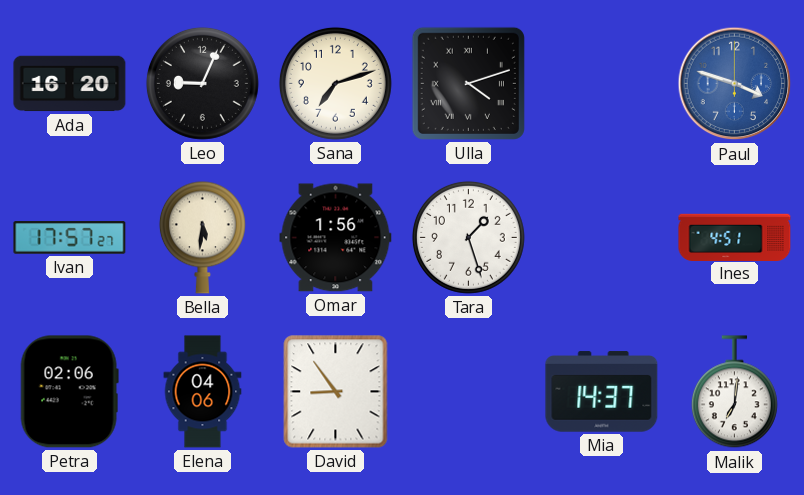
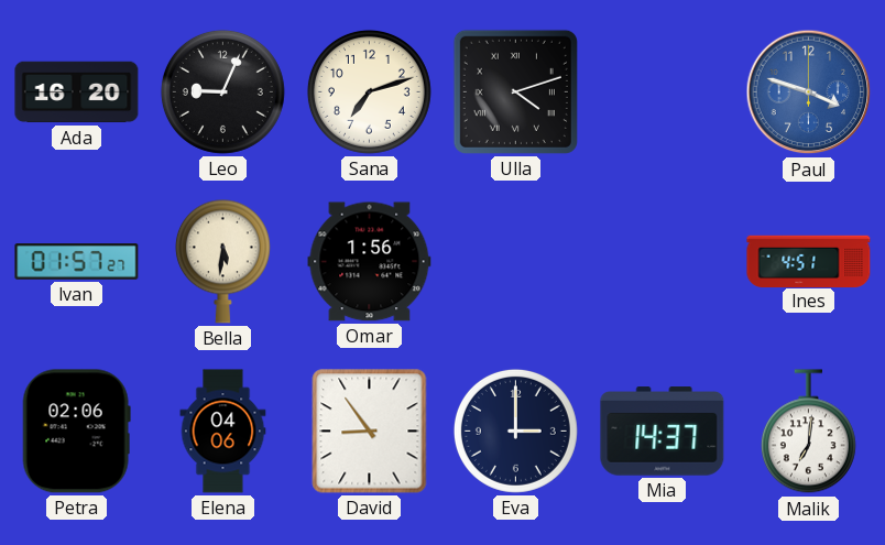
Ivan: 17:57 -> 01:57 (77, 262)
Tara: 1:27 -> none (468, 237)
Eva: none -> 3:00 (515, 430)
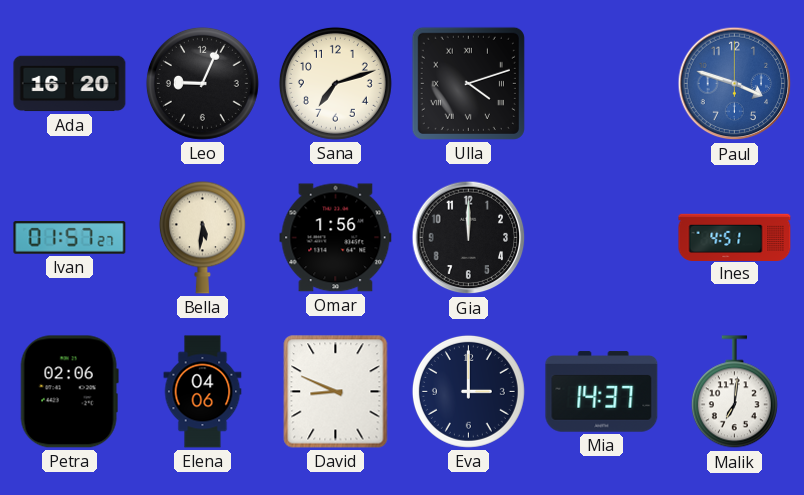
Gia: none -> 12:00 (469, 238)
David: 8:54 -> 8:49 (336, 392)
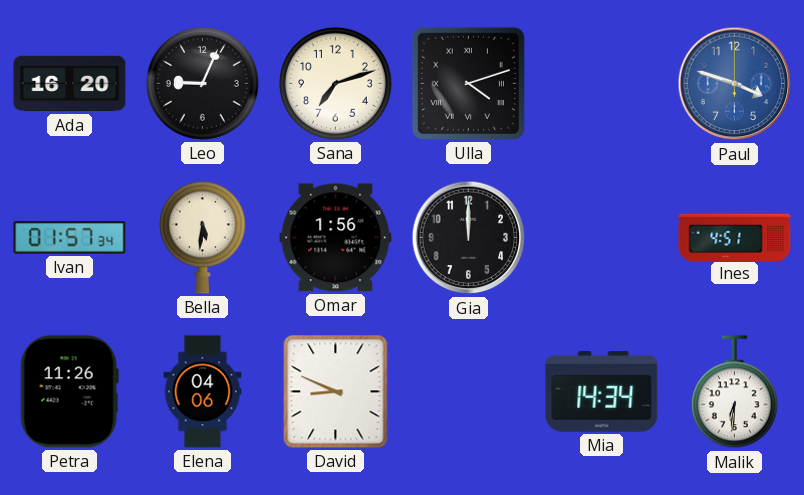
Ivan: 01:57:27 -> 01:57:34 (70, 238)
Petra: 02:06 -> 11:26 (69, 392)
Eva: 3:00 -> none (468, 391)
Mia: 14:37 -> 14:34 (602, 392)
Malik: 7:01 -> 6:31 (734, 392)
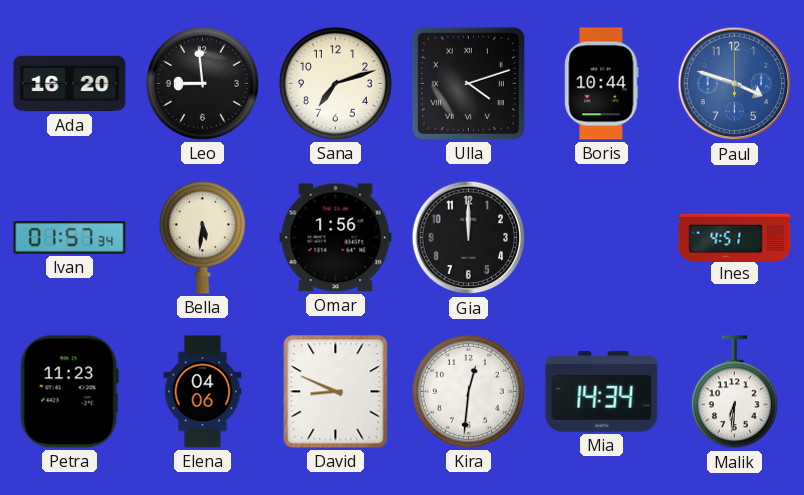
Leo: 9:04 -> 8:59 (202, 83)
Boris: none -> 10:44 (602, 84)
Petra: 11:26 -> 11:23 (69, 392)
Kira: none -> 12:31 (468, 391)
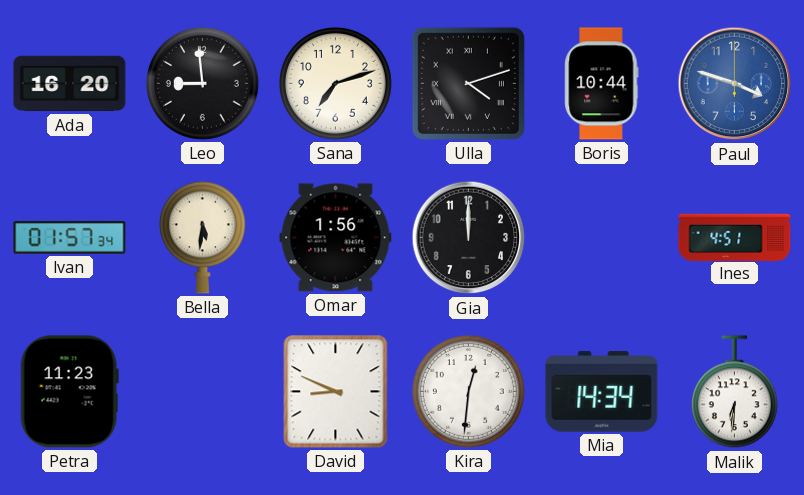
Elena: 04:06 -> none (203, 392)
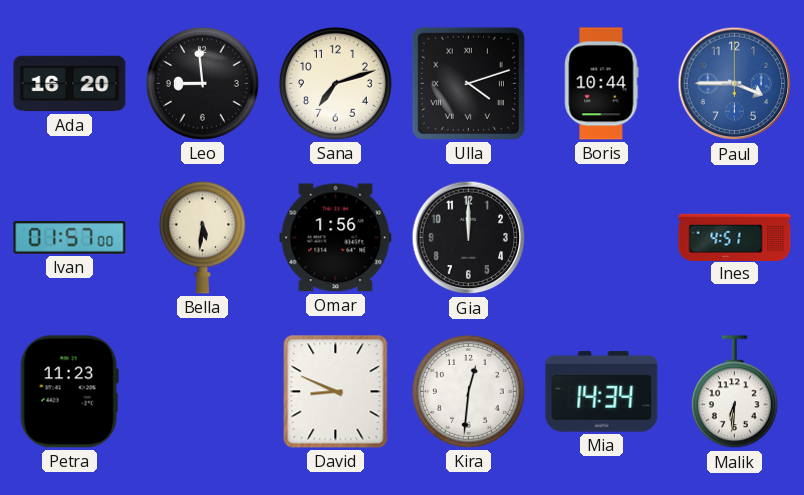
Paul: 3:48 -> 3:45 (735, 84)
Ivan: 01:57:34 -> 01:57:00 (70, 238)
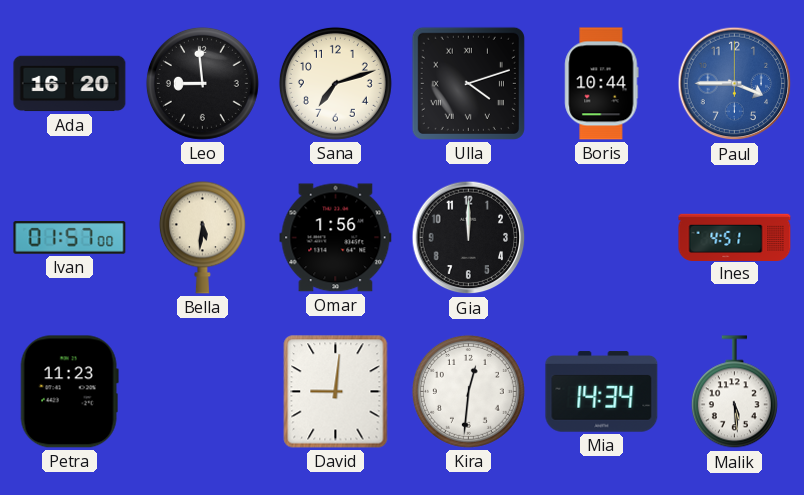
David: 8:49 -> 9:01 (336, 392)
Malik: 6:31 -> 5:29 (734, 392)
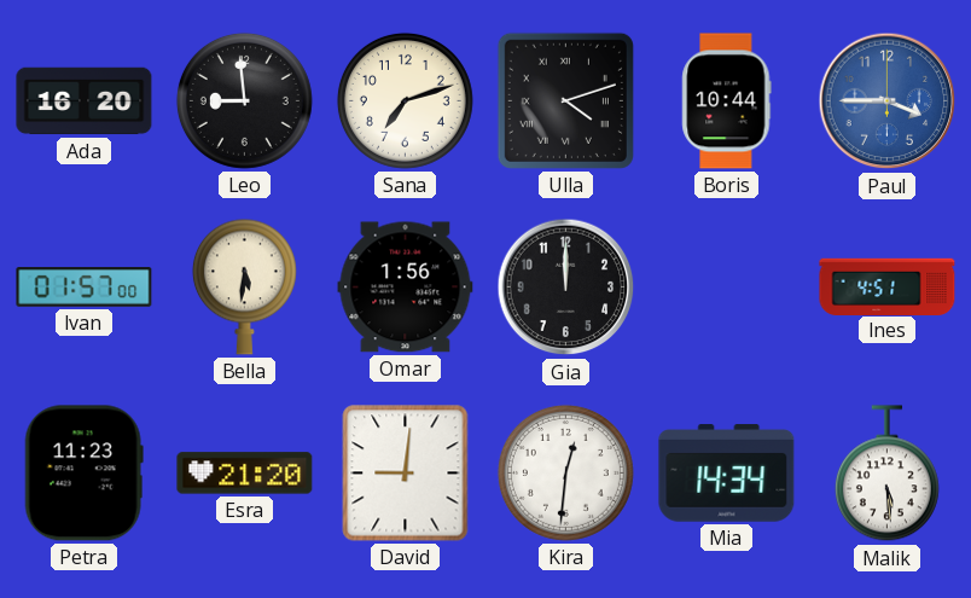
Esra: none -> 21:20 (245, 474)
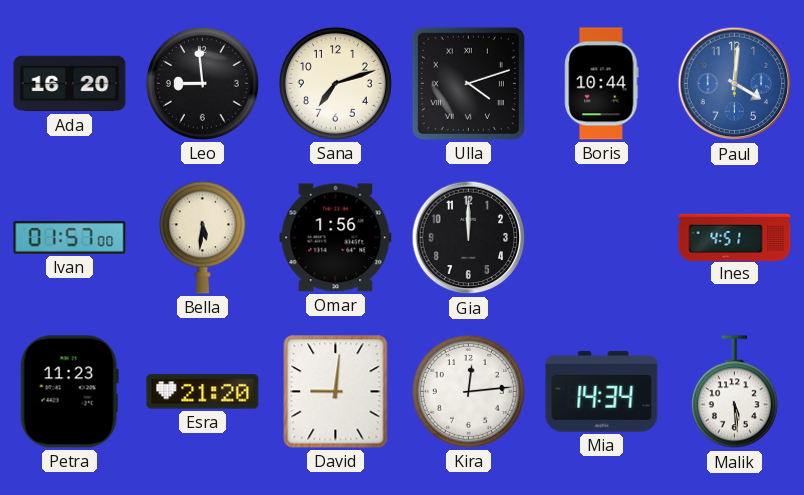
Paul: 3:45 -> 4:01 (735, 84)
Kira: 12:31 -> 12:14 (468, 391)
